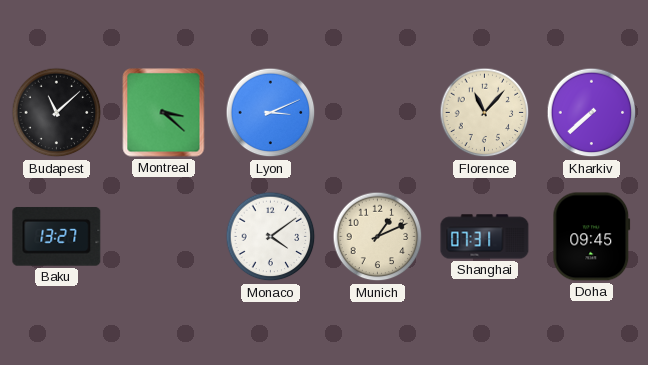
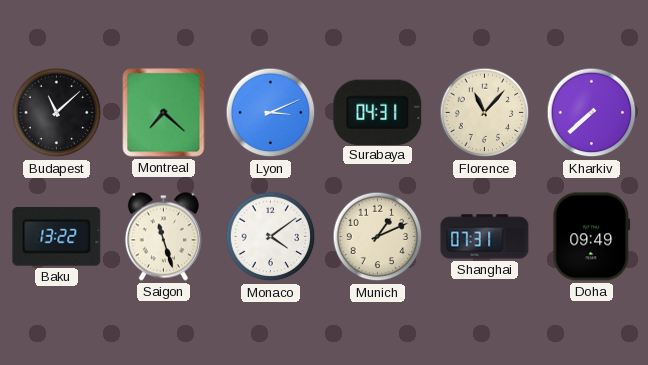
Montreal: 3:22 -> 7:22 (164, 113)
Surabaya: none -> 04:31 (378, 112)
Baku: 13:27 -> 13:22 (57, 236)
Saigon: none -> 11:27 (163, 237)
Doha: 09:45 -> 09:49 (592, 237)
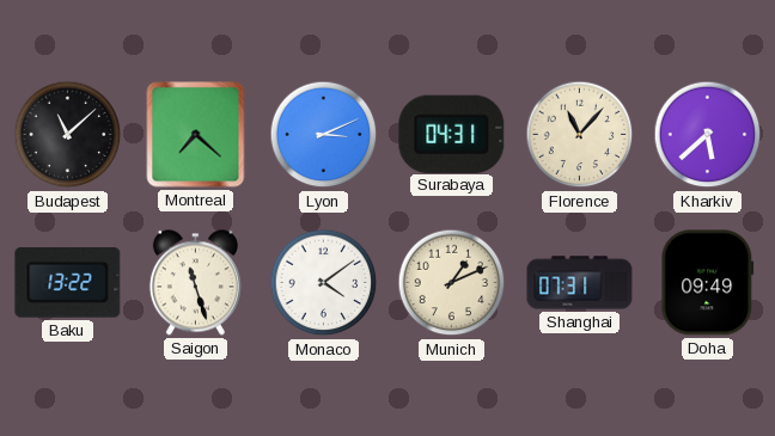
Kharkiv: 7:38 -> 5:38 (708, 135)
